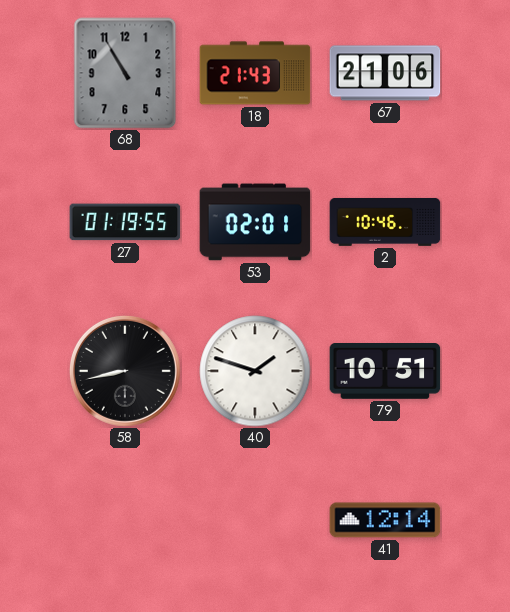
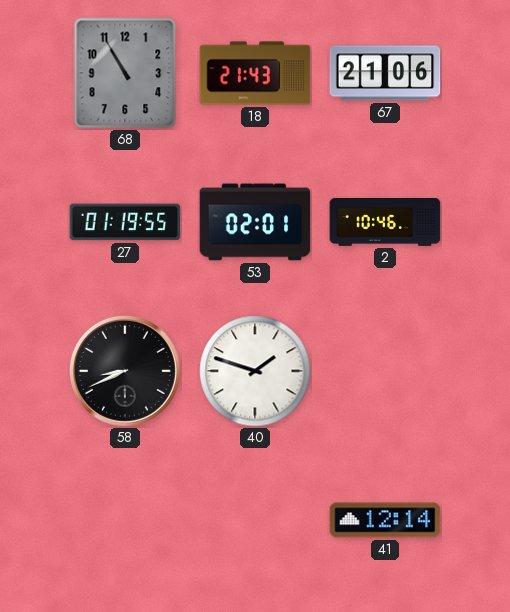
58: 8:43 -> 8:41 (125, 371)
79: 10:51 -> none (385, 372)
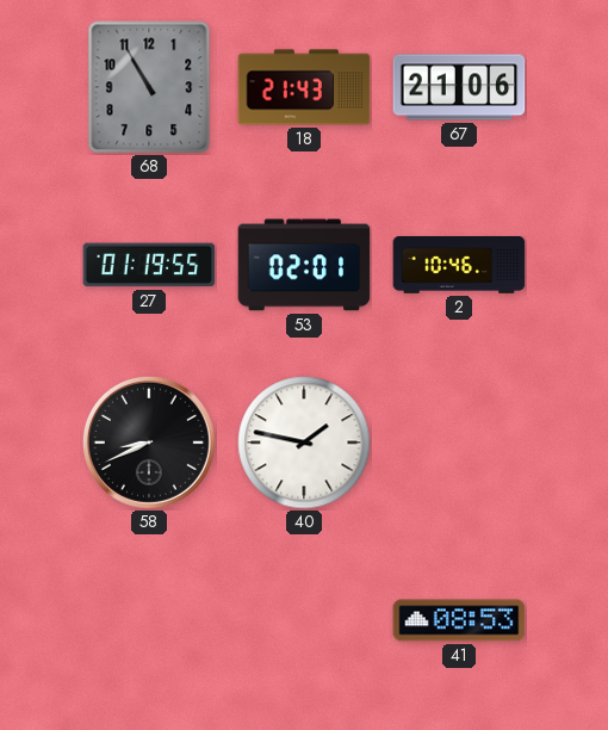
40: 1:48 -> 1:47 (304, 443)
41: 12:14 -> 08:53 (459, 620)
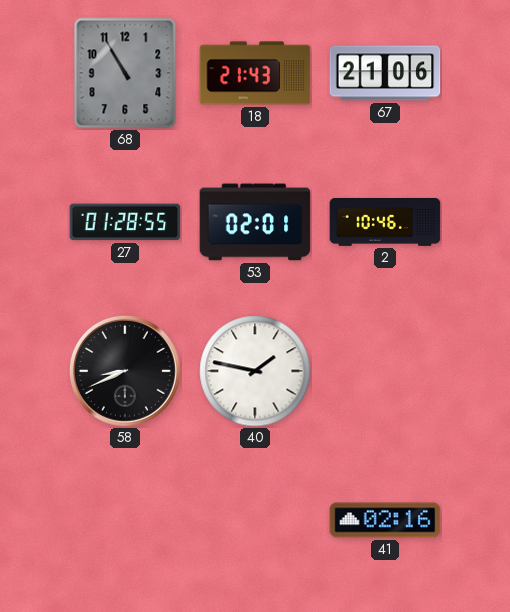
27: 01:19 -> 01:28 (125, 222)
41: 08:53 -> 02:16 (385, 520)
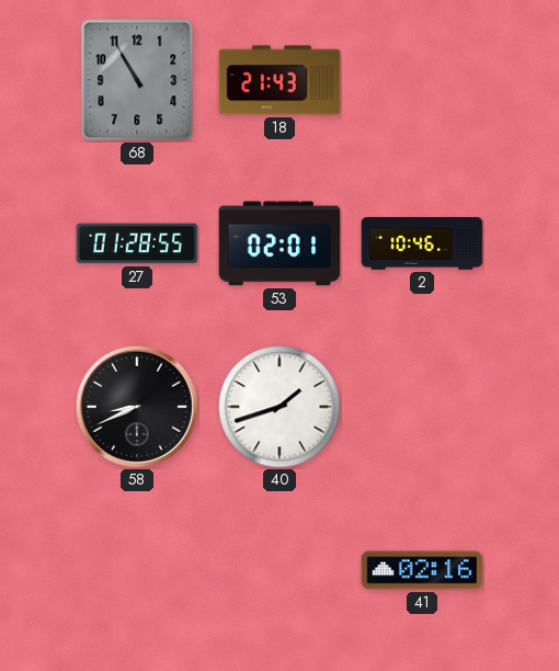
67: 21:06 -> none (385, 73)
40: 1:47 -> 1:42 (279, 407)
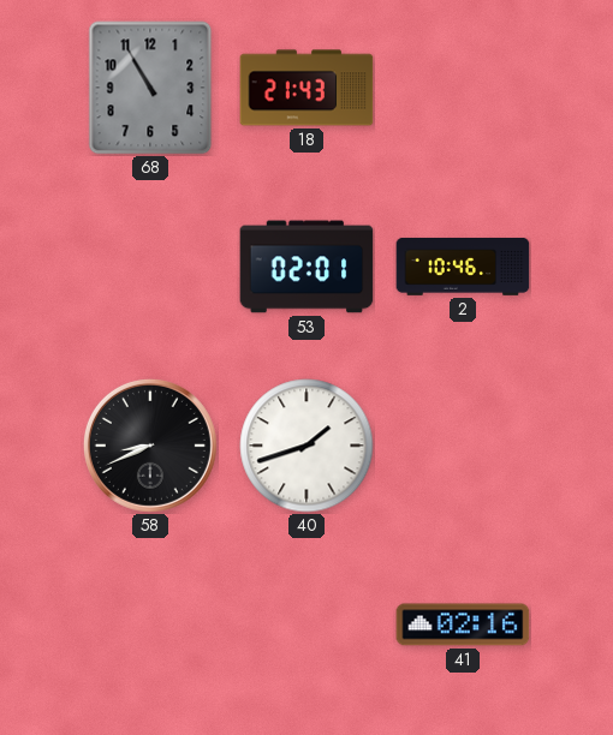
27: 01:28 -> none (137, 243)
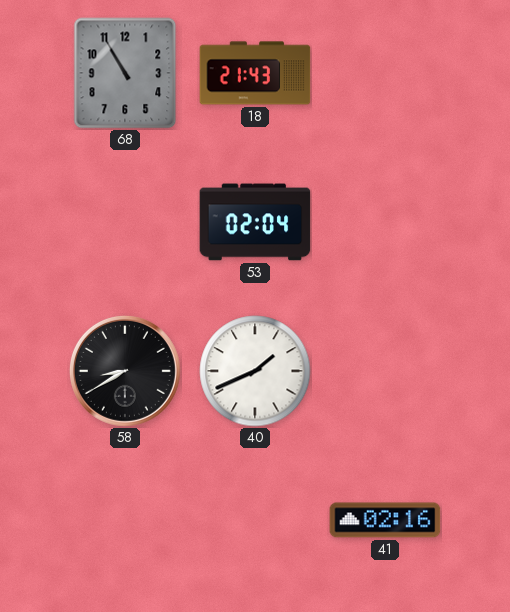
53: 02:01 -> 02:04 (255, 222)
2: 10:46 -> none (463, 267)
58: 8:41 -> 8:40 (125, 371)
40: 1:42 -> 1:41 (255, 371)
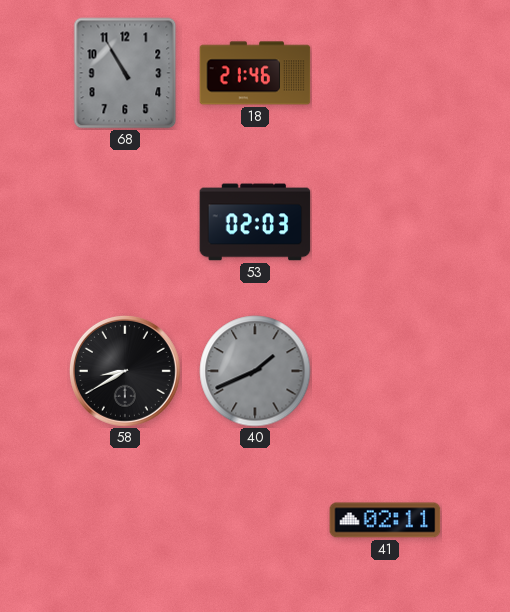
18: 21:43 -> 21:46 (255, 73)
53: 02:04 -> 02:03 (255, 222)
40 dial: white -> grey (255, 371)
41: 02:16 -> 02:11 (385, 520)
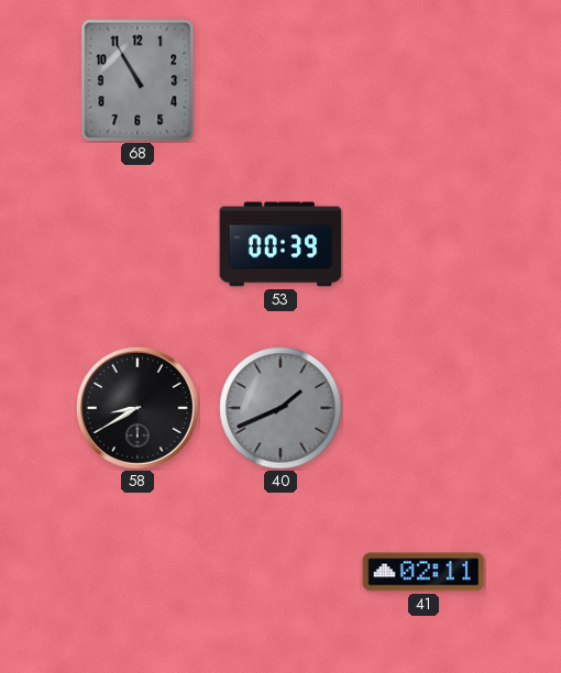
18: 21:46 -> none (255, 73)
53: 02:03 -> 00:39 (280, 244)
